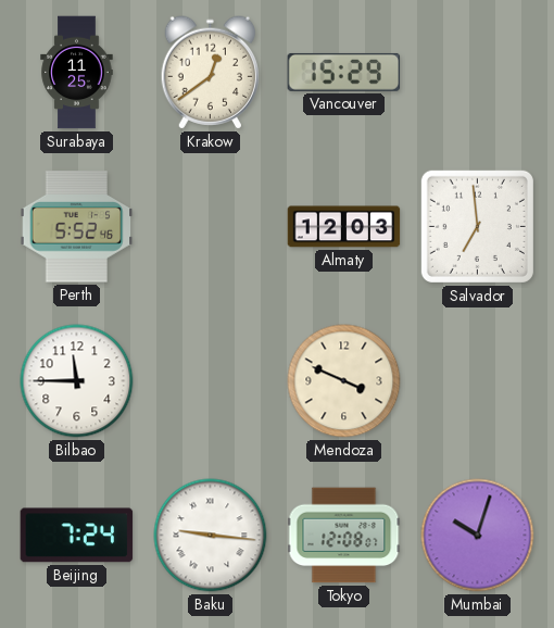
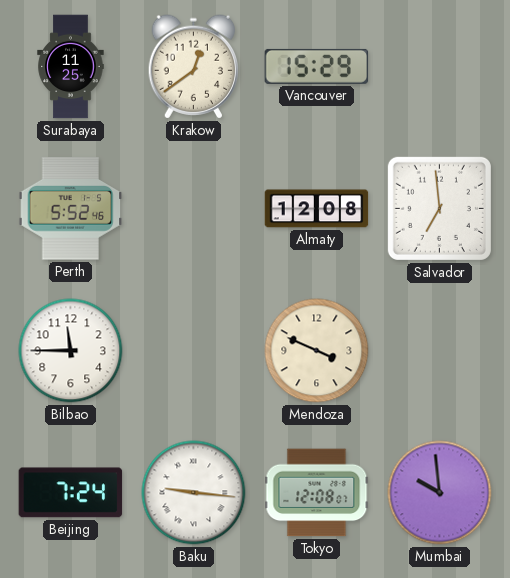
Almaty: 12:03 -> 12:08 (317, 209)
Mumbai: 10:03 -> 9:59 (440, 493)
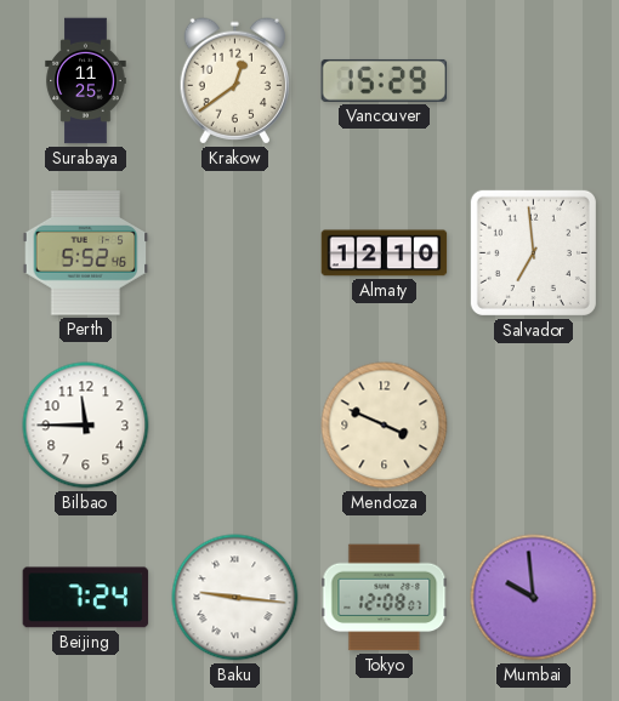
Almaty: 12:08 -> 12:10 (385, 253)
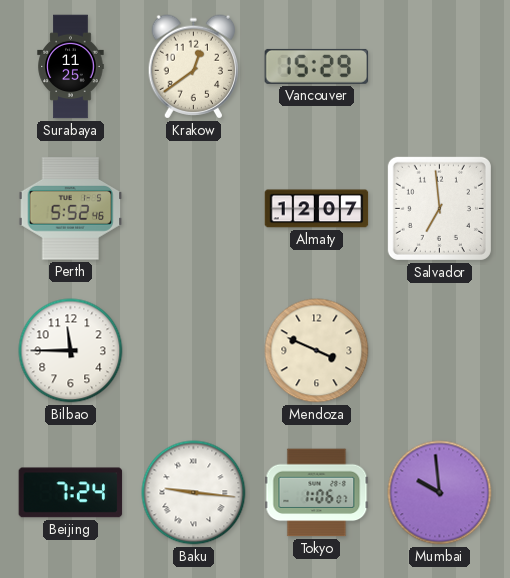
Almaty: 12:10 -> 12:07 (317, 209)
Tokyo: 12:08 -> 1:06 (317, 493)
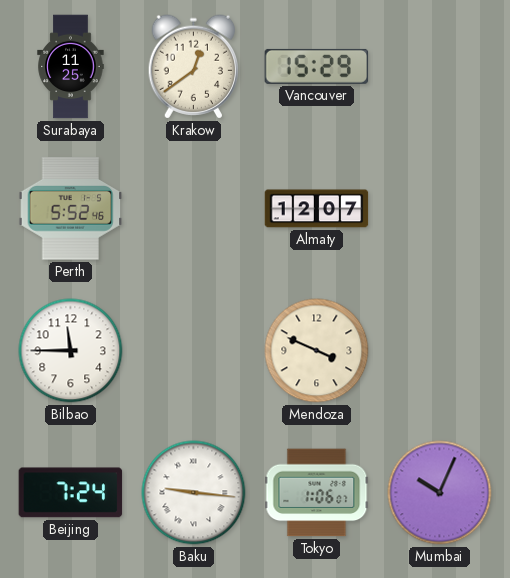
Salvador: 6:59 -> none (439, 208)
Mumbai: 9:59 -> 10:04 (440, 493)
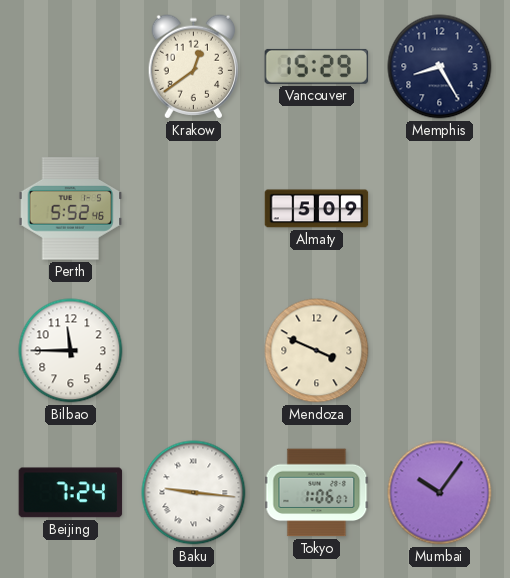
Surabaya: 11:25 -> none (71, 67)
Memphis: none -> 8:25 (440, 67)
Almaty: 12:07 -> 5:09 (317, 209)
Mumbai: 10:04 -> 10:06 (440, 493)
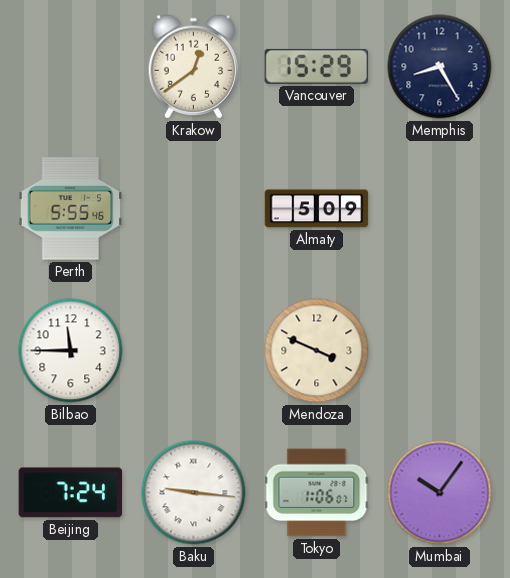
Perth: 5:52 -> 5:55 (71, 209)
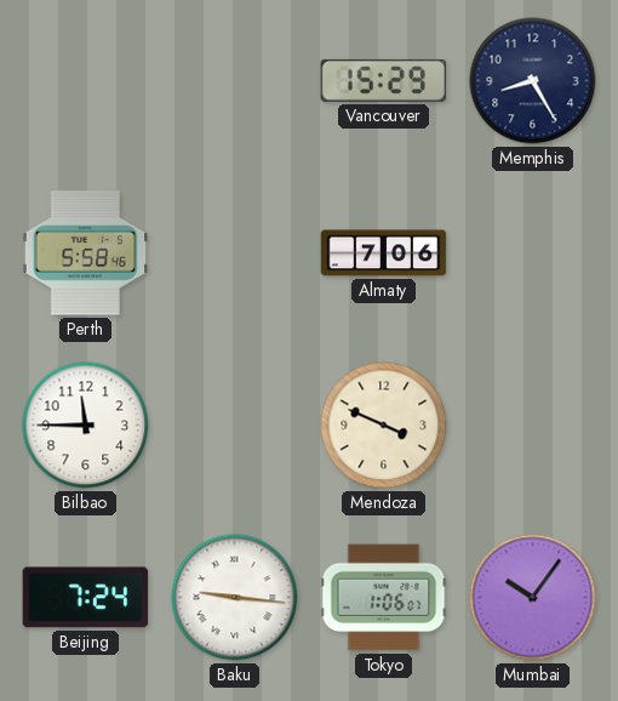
Krakow: 12:39 -> none (193, 67)
Perth: 5:55 -> 5:58 (86, 253)
Almaty: 5:09 -> 7:06 (384, 253)
